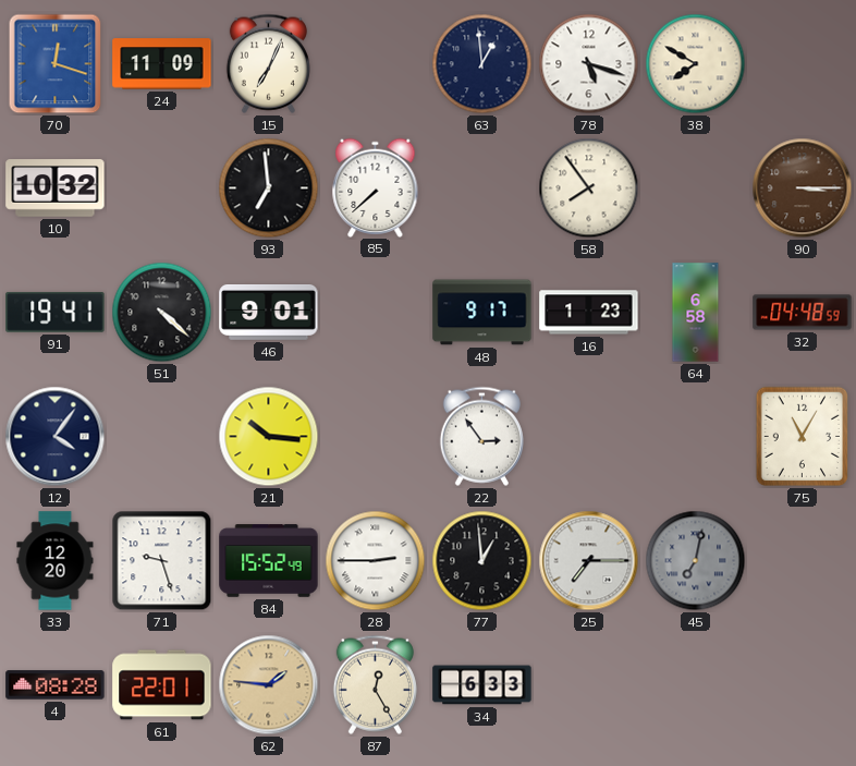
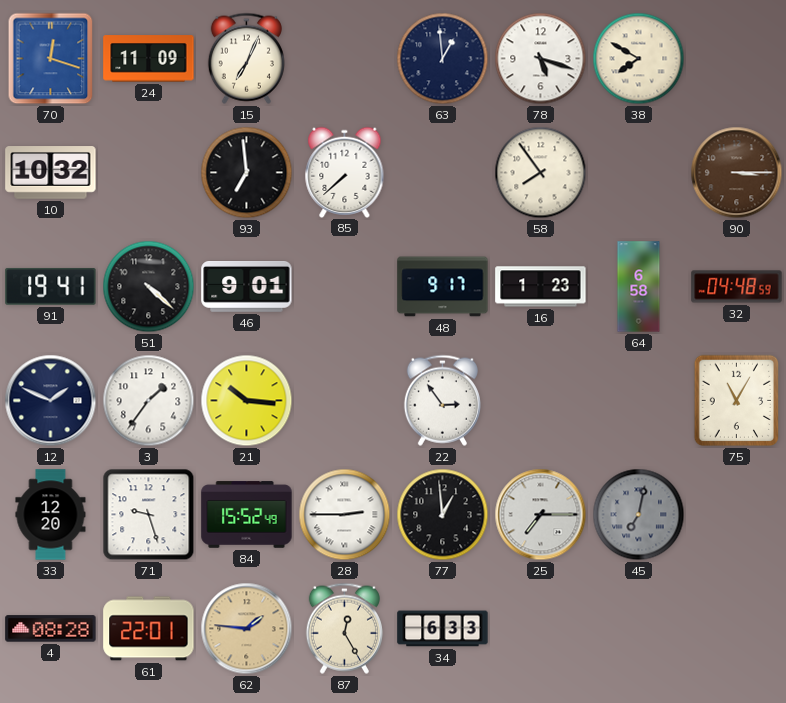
12: 4:06 -> 1:49 (51, 401)
3: none -> 1:36 (149, 401)
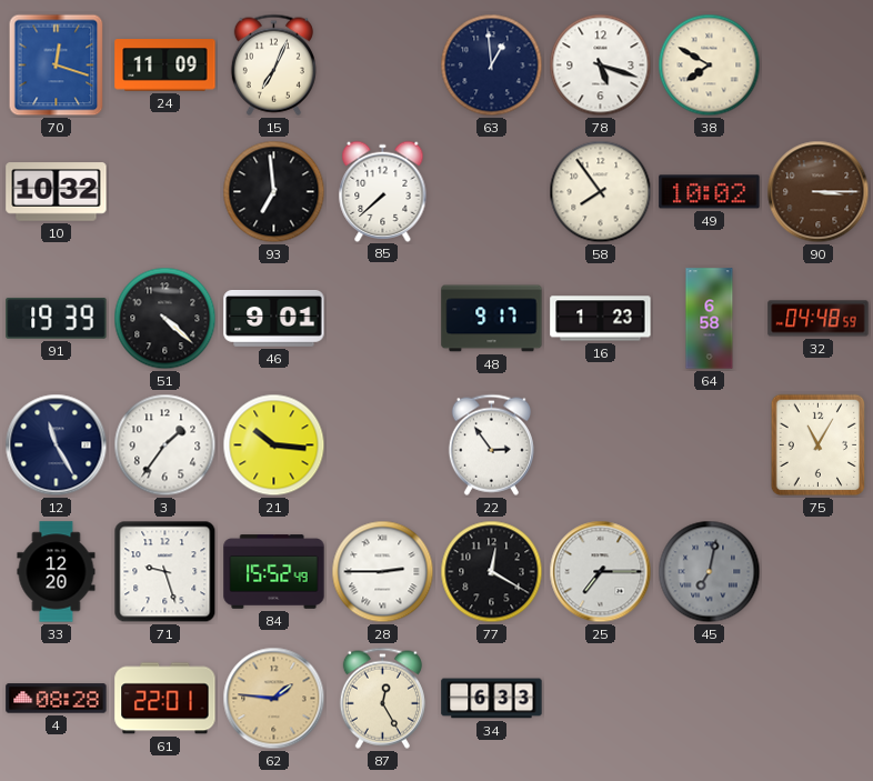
49: none -> 10:02 (710, 192)
91: 19:41 -> 19:39 (57, 318)
12: 1:49 -> 11:25 (57, 445)
77: 12:59 -> 12:20 (492, 572)
